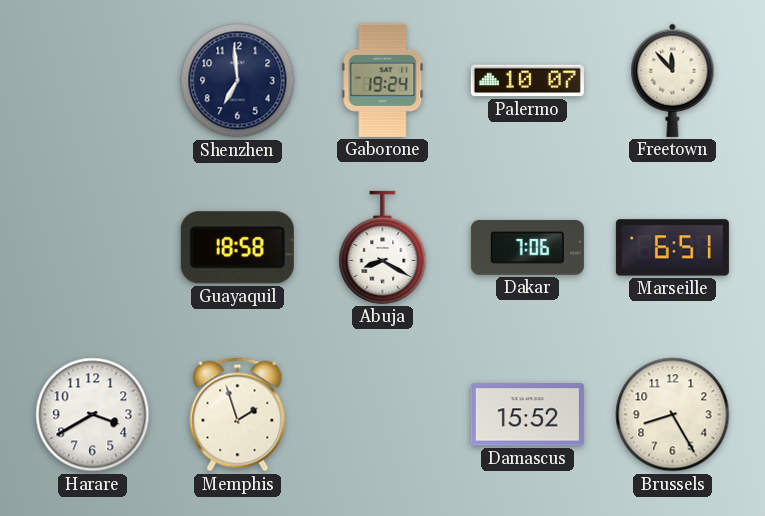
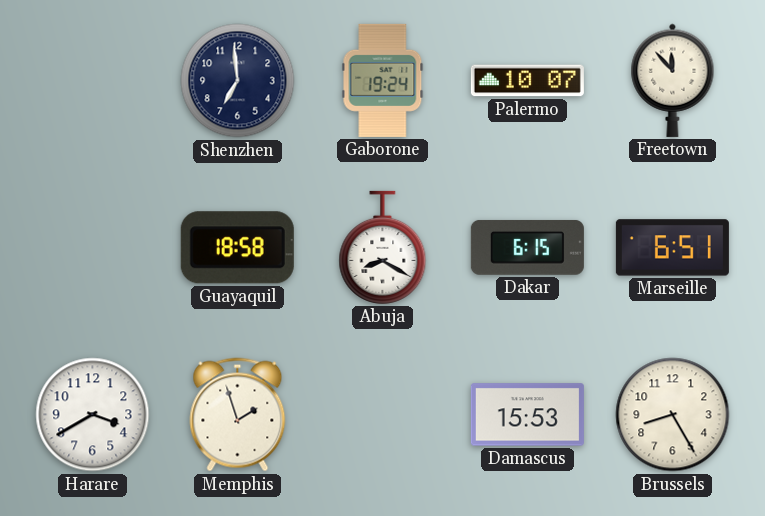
Dakar: 7:06 -> 6:15 (527, 247)
Damascus: 15:52 -> 15:53 (527, 415)
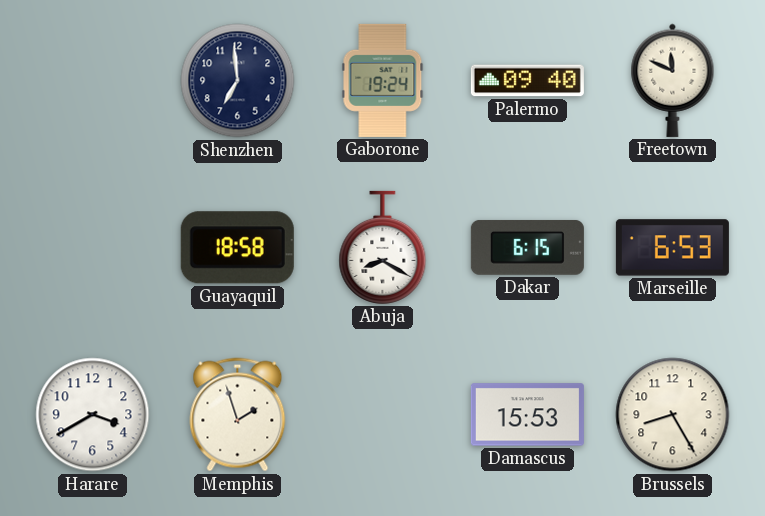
Palermo: 10:07 -> 09:40 (527, 81)
Freetown: 11:53 -> 11:49 (673, 80)
Marseille: 6:51 -> 6:53 (672, 248)
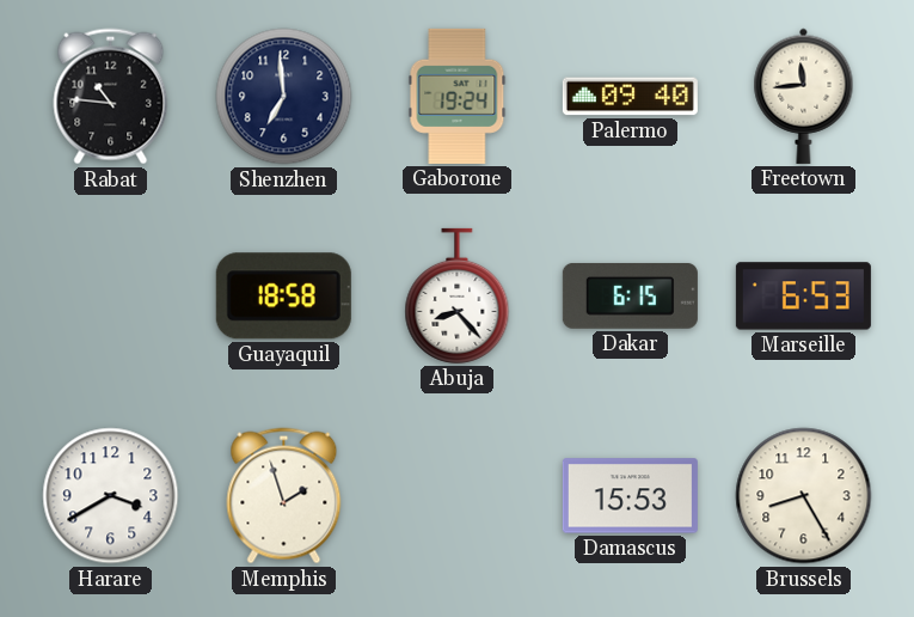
Rabat: none -> 10:46 (111, 97)
Freetown: 11:49 -> 11:44 (804, 96)
Abuja: 8:20 -> 8:23 (458, 295)
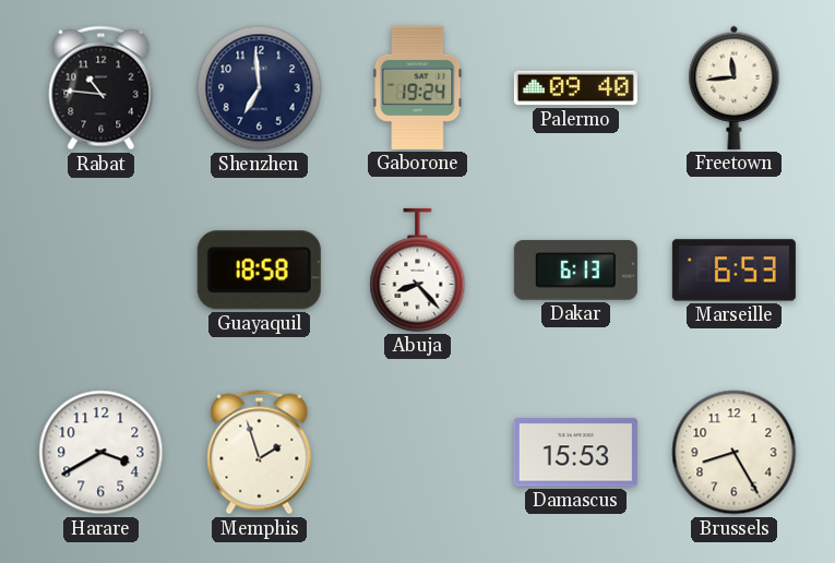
Dakar: 6:15 -> 6:13 (575, 269)
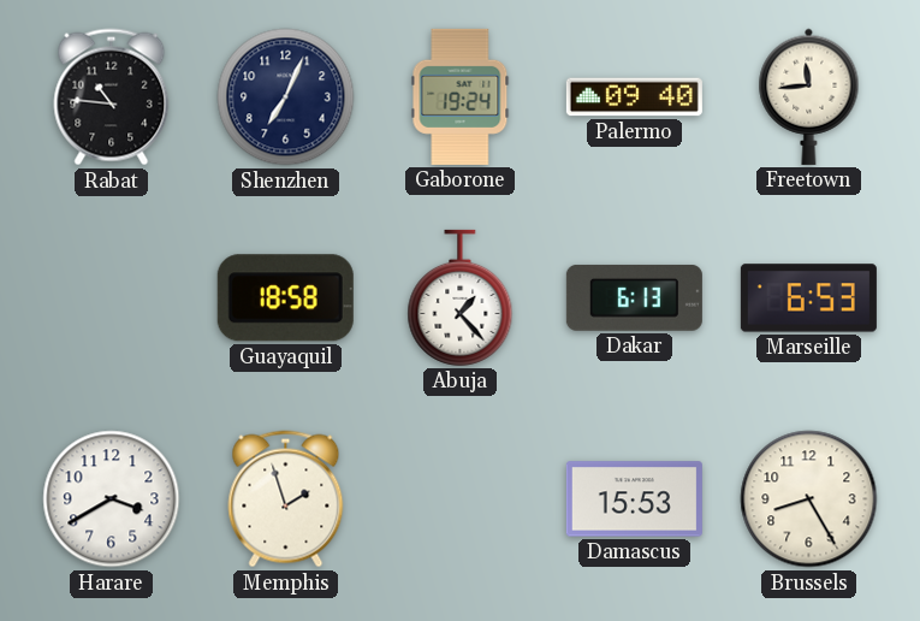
Shenzhen: 6:59 -> 7:04 (286, 97)
Abuja: 8:23 -> 1:23 (461, 297)
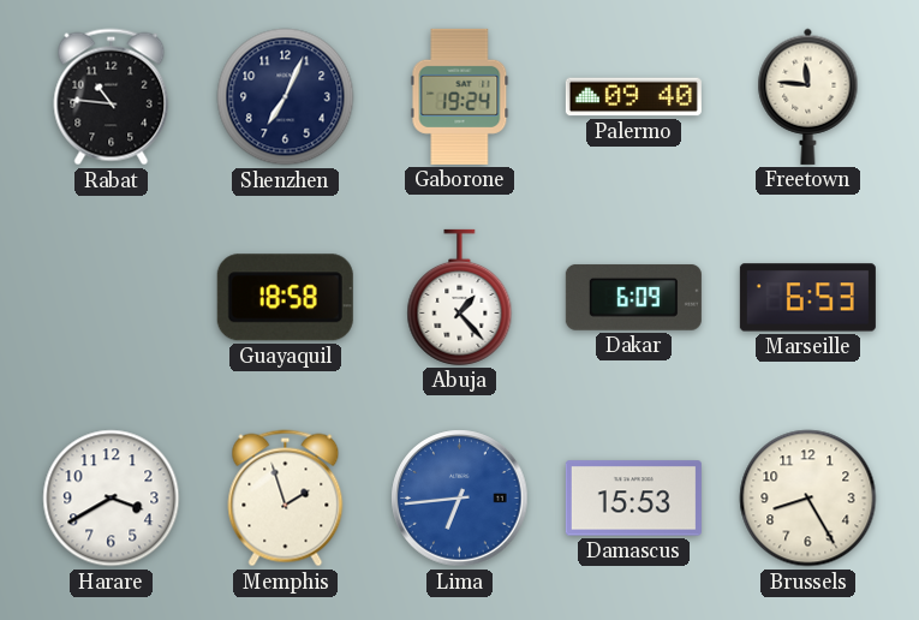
Freetown: 11:44 -> 11:46 (808, 96)
Dakar: 6:13 -> 6:09 (633, 297)
Lima: none -> 6:44 (460, 499)
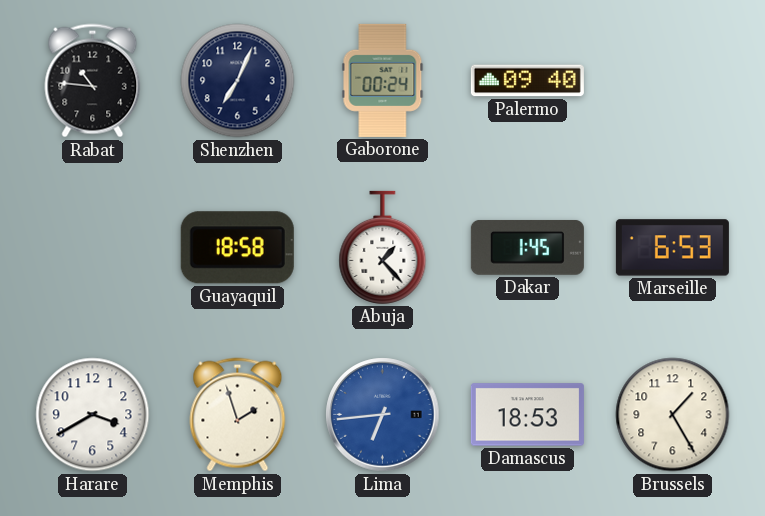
Gaborone: 19:24 -> 00:24 (383, 80)
Freetown: 11:46 -> none (808, 96)
Dakar: 6:09 -> 1:45 (527, 247)
Damascus: 15:53 -> 18:53 (527, 415)
Brussels: 8:25 -> 1:25 (673, 415)
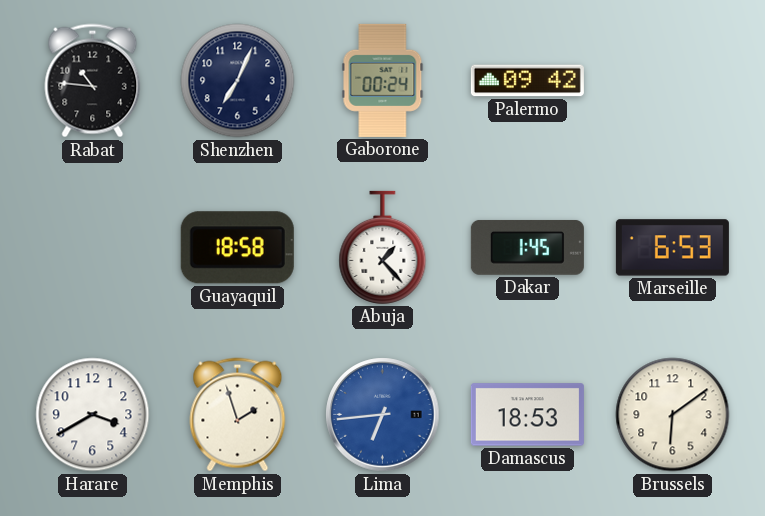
Palermo: 09:40 -> 09:42 (527, 81)
Brussels: 1:25 -> 6:09 (673, 415)
